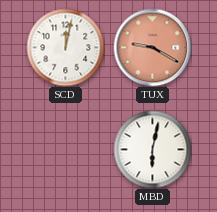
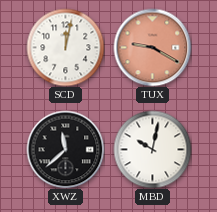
XWZ: none -> 11:38 (65, 149)
MBD: 6:02 -> 10:02 (152, 149)
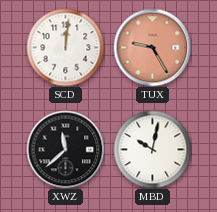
SCD: 12:02 -> 12:01 (65, 47)
TUX: 9:20 -> 9:25 (152, 47)
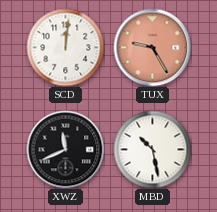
XWZ: 11:38 -> 11:41 (65, 149)
MBD: 10:02 -> 10:28 (152, 149)
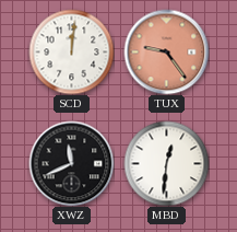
TUX: 9:25 -> 9:24 (166, 51)
MBD: 10:28 -> 12:31 (166, 163)
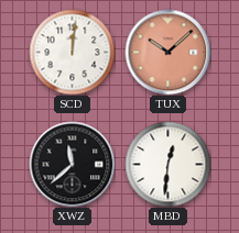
TUX: 9:24 -> 10:08 (167, 52)
XWZ: 11:41 -> 11:38 (72, 164)
